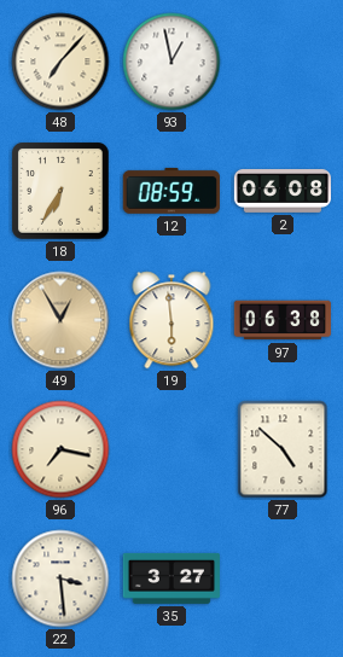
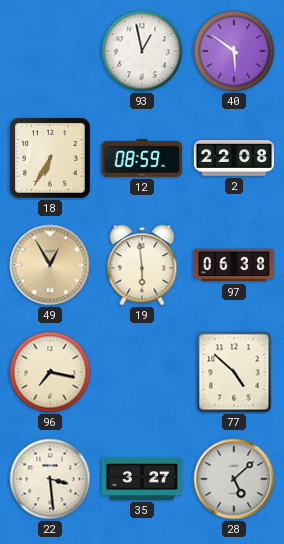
48: 7:07 -> none (60, 62)
40: none -> 5:51 (234, 51)
2: 06:08 -> 22:08 (233, 159)
28: none -> 5:08 (234, 479)
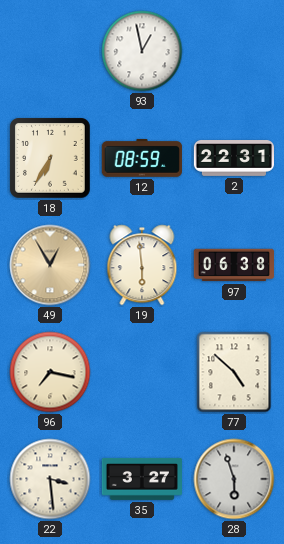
40: 5:51 -> none (234, 51)
2: 22:08 -> 22:31 (233, 159)
28: 5:08 -> 5:57 (234, 479)
